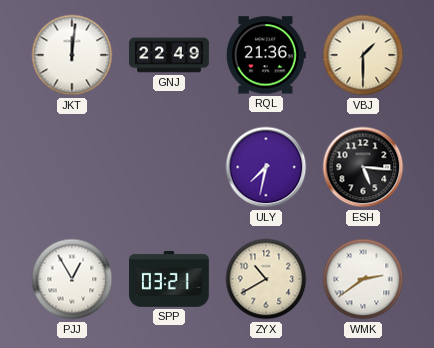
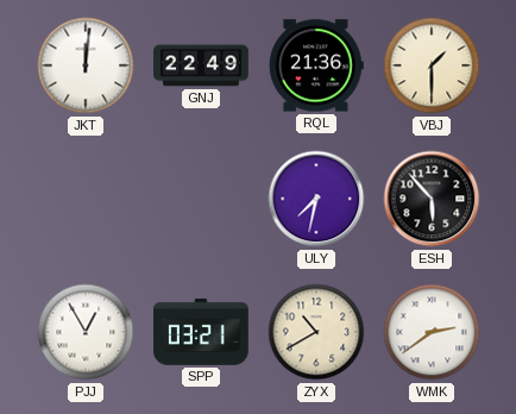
ESH: 5:16 -> 5:53 (432, 199)
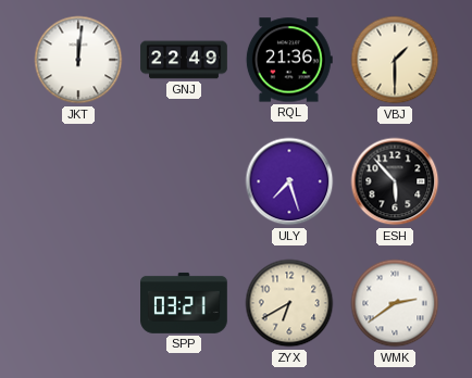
ULY: 7:32 -> 7:27 (289, 181)
PJJ: 12:55 -> none (86, 332)
ZYX: 10:40 -> 6:40 (289, 303)
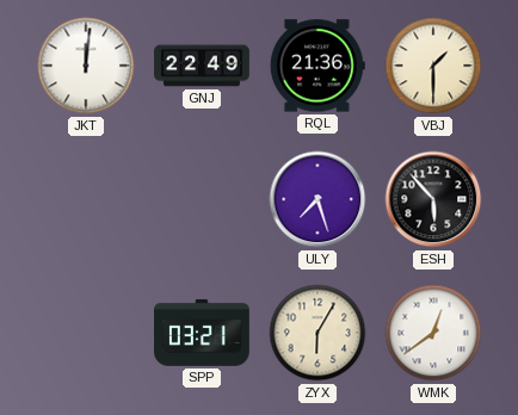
ZYX: 6:40 -> 6:05 (317, 333)
WMK: 2:39 -> 12:39 (433, 333)
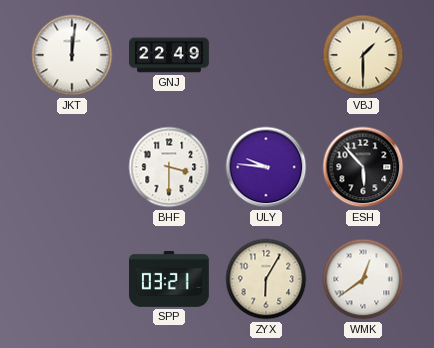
RQL: 21:36 -> none (317, 66)
BHF: none -> 3:30 (169, 167)
ULY: 7:27 -> 9:46 (266, 167)
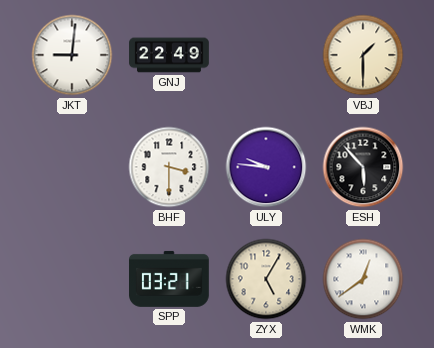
JKT: 12:01 -> 9:01 (72, 55)
ZYX: 6:05 -> 5:05 (266, 279)
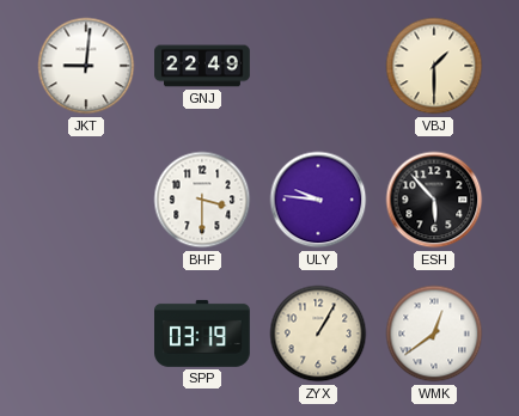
SPP: 03:21 -> 03:19 (203, 334)
ZYX: 5:05 -> 1:05 (318, 334)
